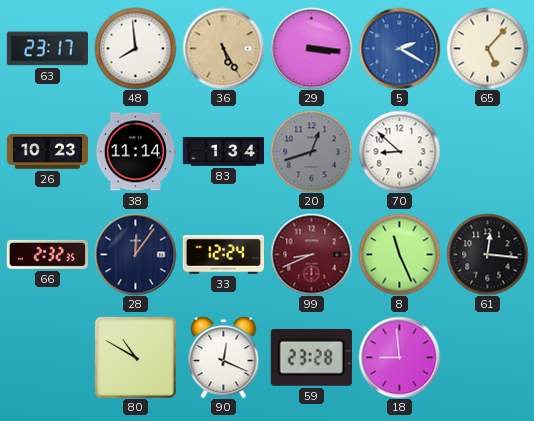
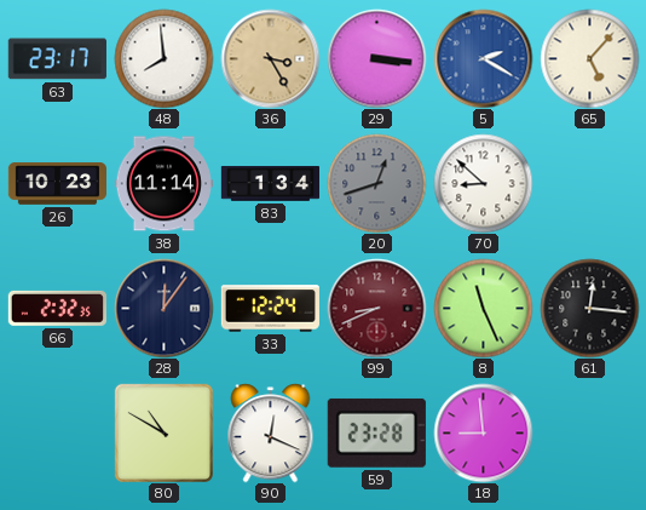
36: 5:25 -> 3:25 (270, 58)
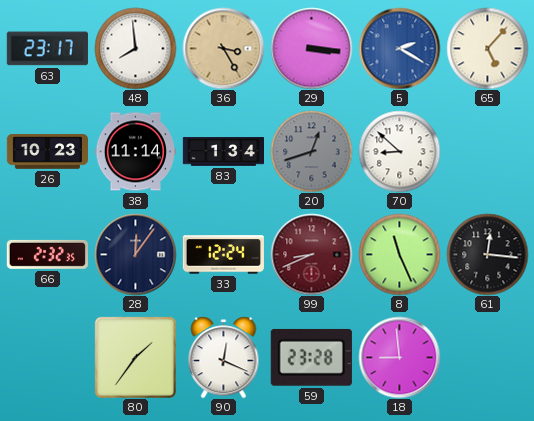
80: 10:50 -> 1:36 (135, 357)
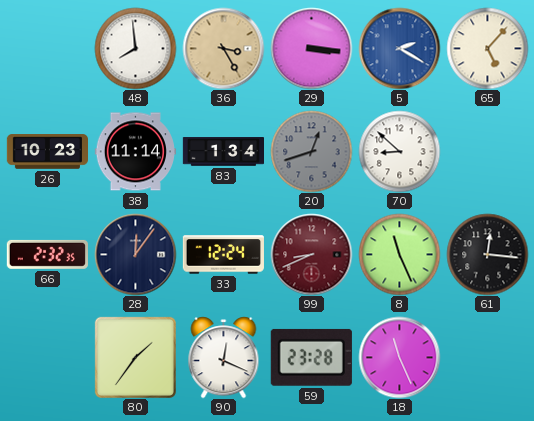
63: 23:17 -> none (47, 49)
18: 8:59 -> 11:26 (399, 357)
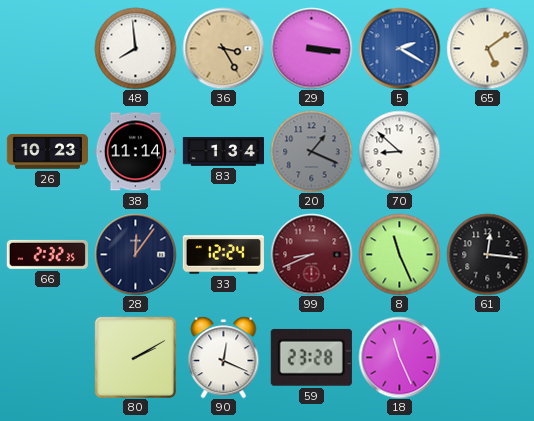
65: 5:07 -> 5:09 (487, 48)
20: 12:42 -> 1:19 (311, 151)
80: 1:36 -> 2:10 (135, 357)
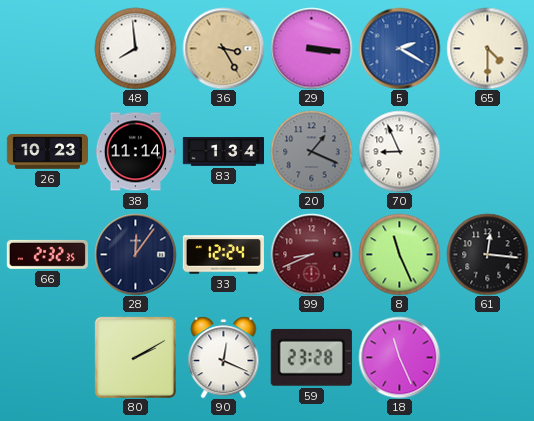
65: 5:09 -> 4:30 (487, 48)
70: 8:52 -> 8:56 (399, 151)
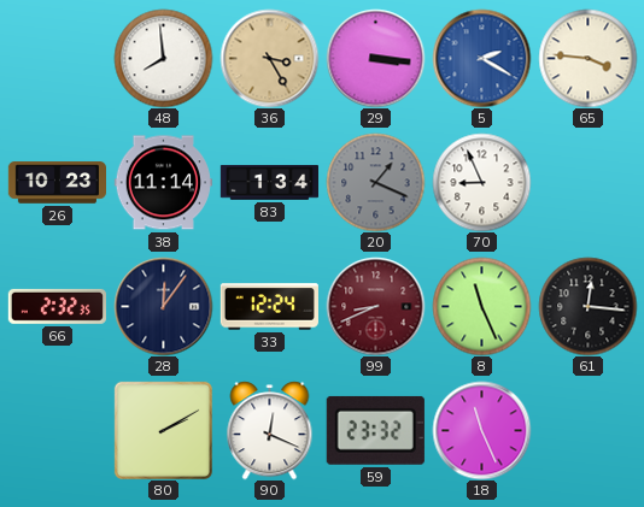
65: 4:30 -> 3:46 (587, 58)
59: 23:28 -> 23:32 (375, 430)
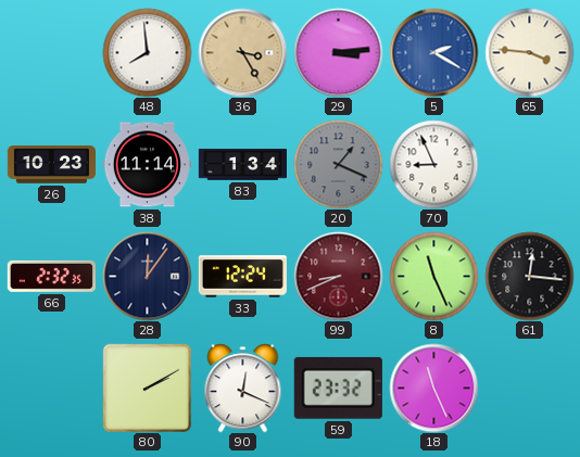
29: 3:16 -> 3:14 (338, 52)
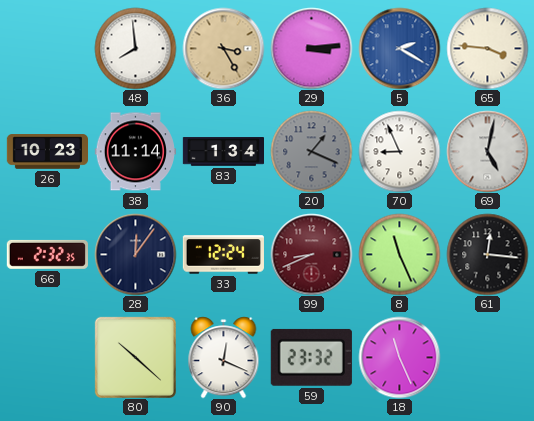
69: none -> 5:02 (487, 151)
80: 2:10 -> 10:22 (135, 357)
